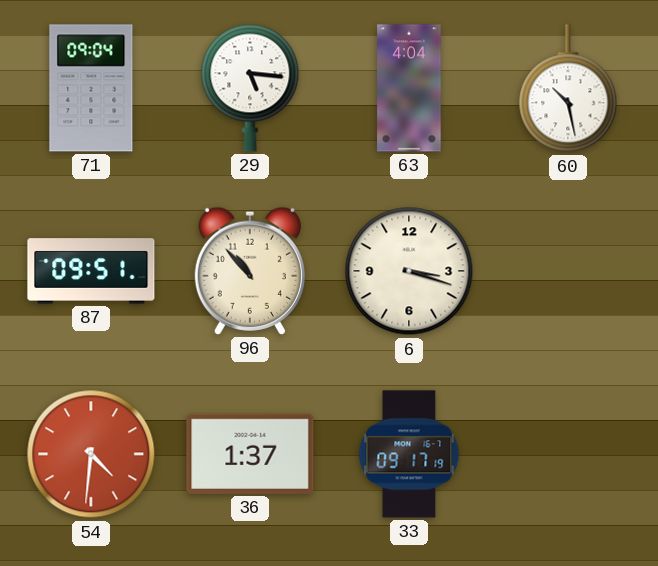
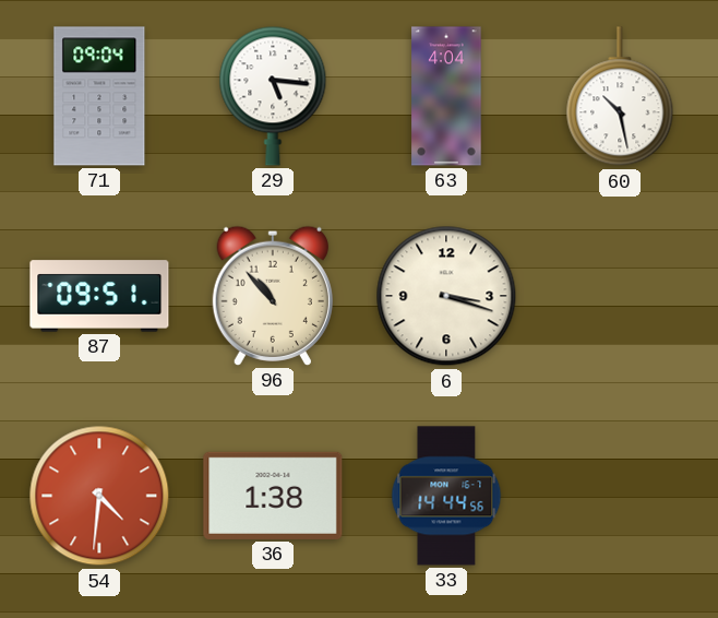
36: 1:37 -> 1:38 (273, 496)
33: 09:17 -> 14:44 (446, 496)
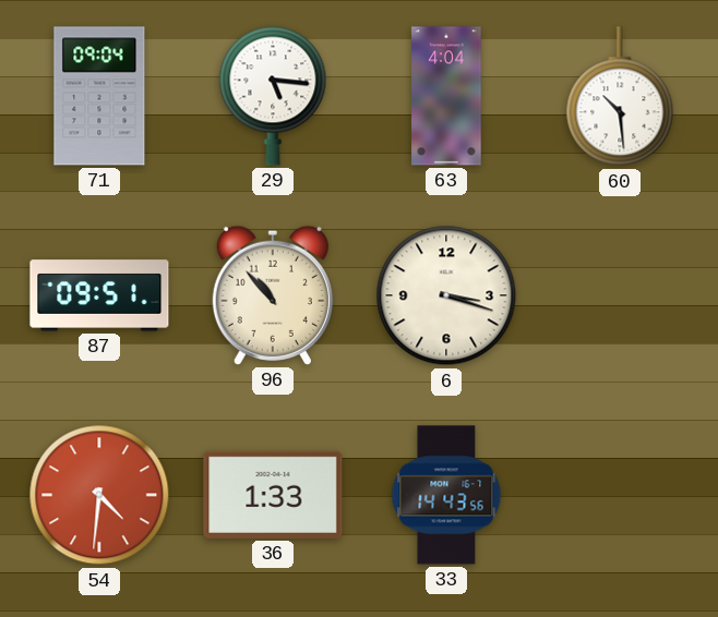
60: 10:28 -> 10:29 (620, 97)
36: 1:38 -> 1:33 (273, 495)
33: 14:44 -> 14:43 (446, 495)
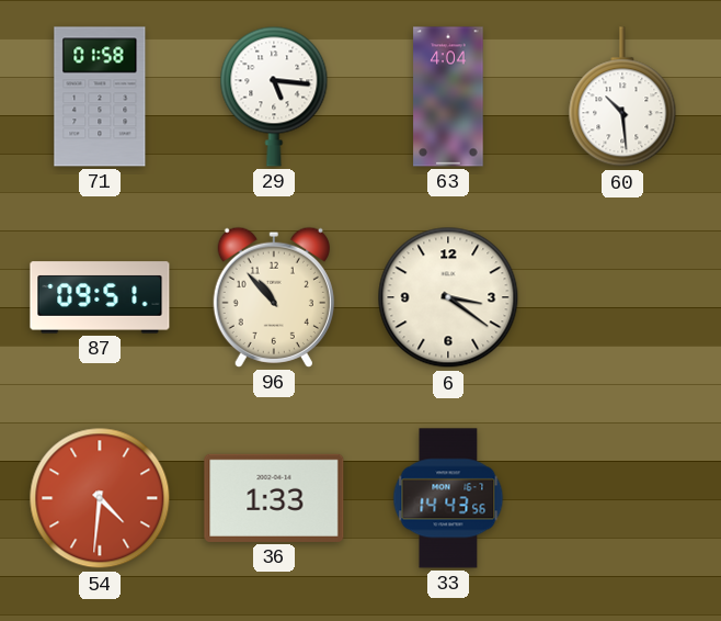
71: 09:04 -> 01:58 (100, 97)
6: 3:18 -> 3:21 (448, 297)
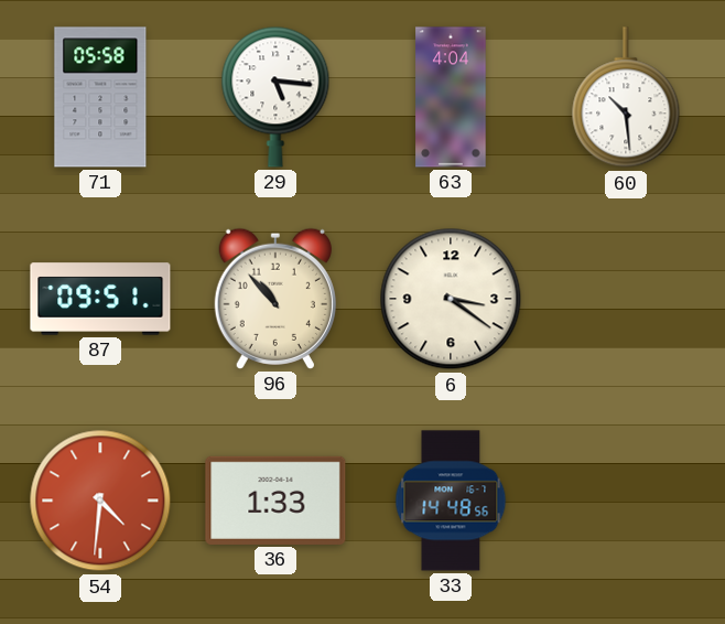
71: 01:58 -> 05:58 (100, 97)
33: 14:43 -> 14:48 (451, 501)
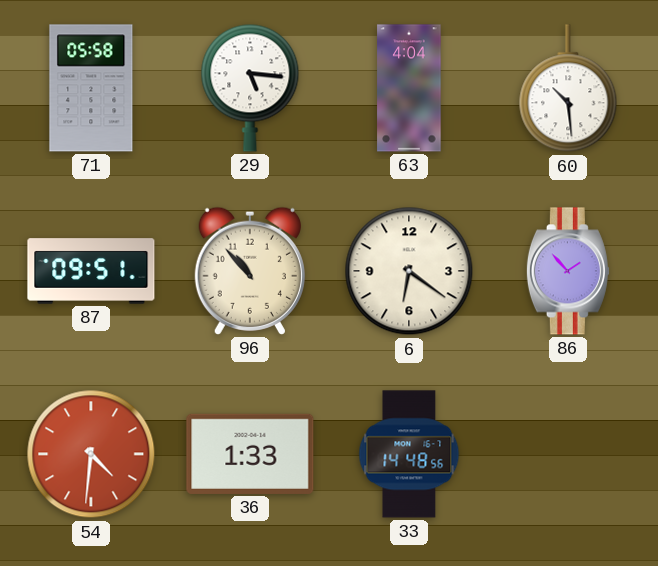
6: 3:21 -> 6:21 (409, 271)
86: none -> 1:53 (568, 271)
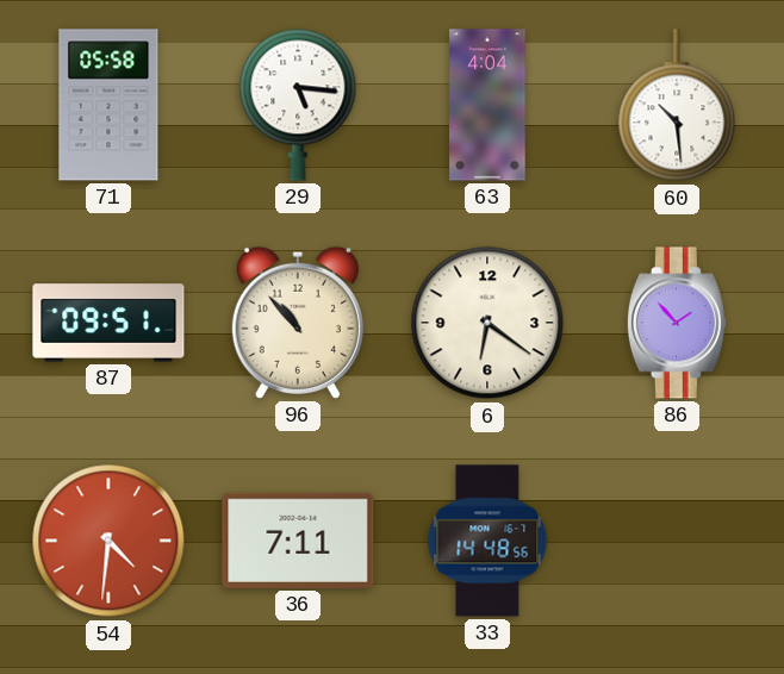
36: 1:33 -> 7:11 (298, 541)
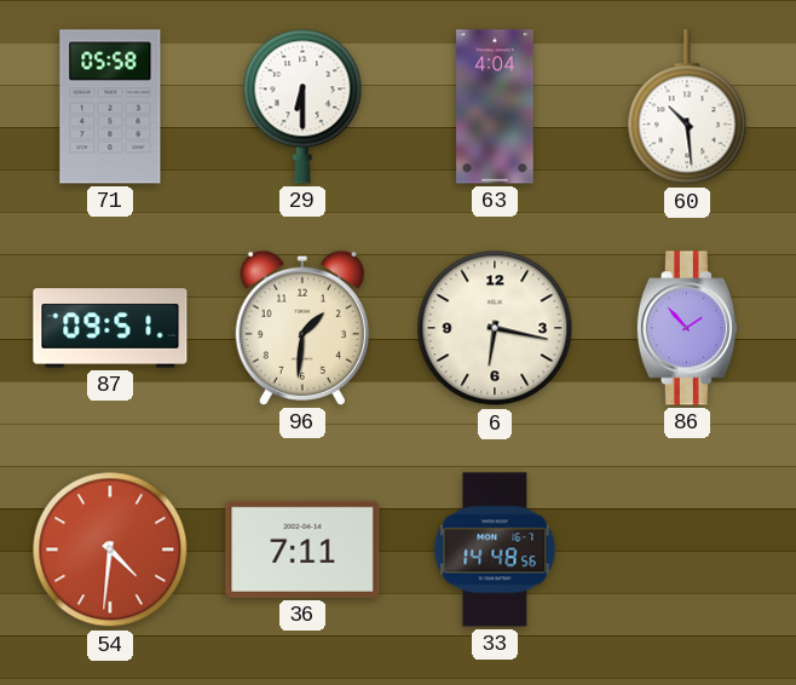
29: 5:16 -> 6:30 (302, 107)
96: 10:53 -> 1:31 (302, 328)
6: 6:21 -> 6:17 (495, 328)
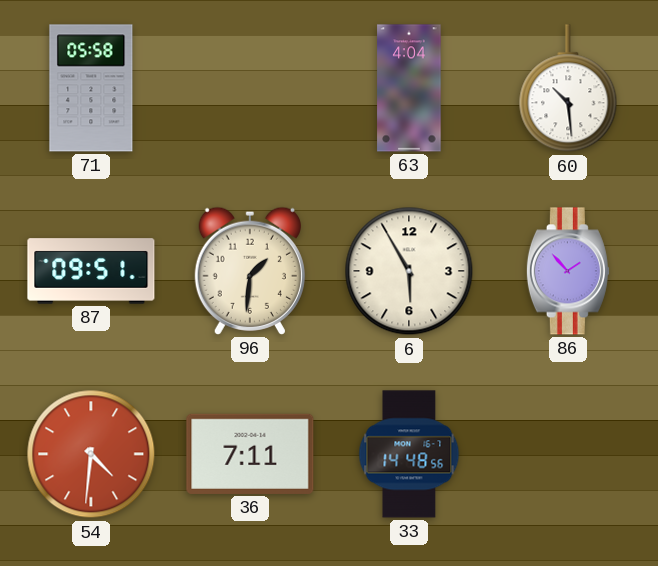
29: 6:30 -> none (302, 107)
6: 6:17 -> 5:55 (409, 271)
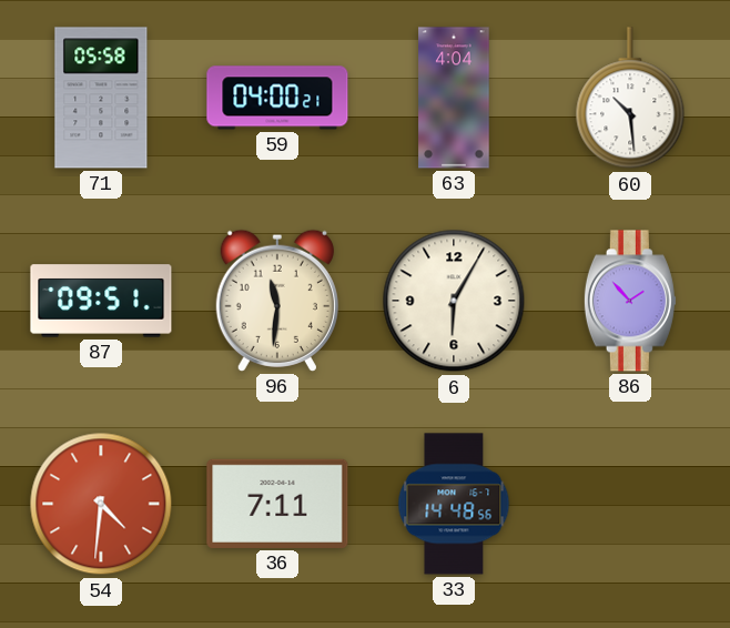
59: none -> 04:00 (277, 98)
96: 1:31 -> 11:31 (277, 301)
6: 5:55 -> 6:05 (454, 301)
